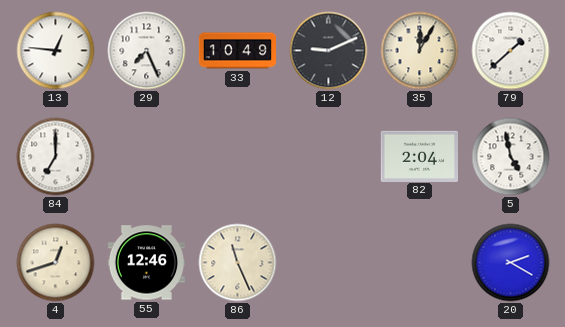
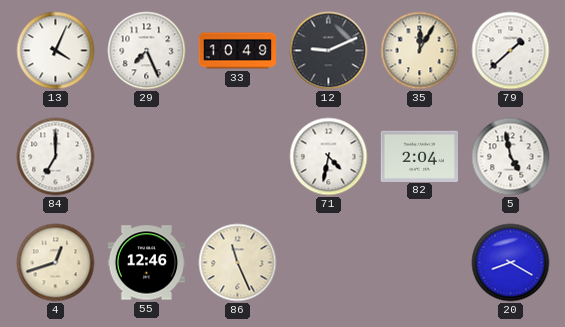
13: 12:46 -> 4:04 (56, 51)
71: none -> 4:32 (329, 157)
20: 2:20 -> 8:20 (511, 263)
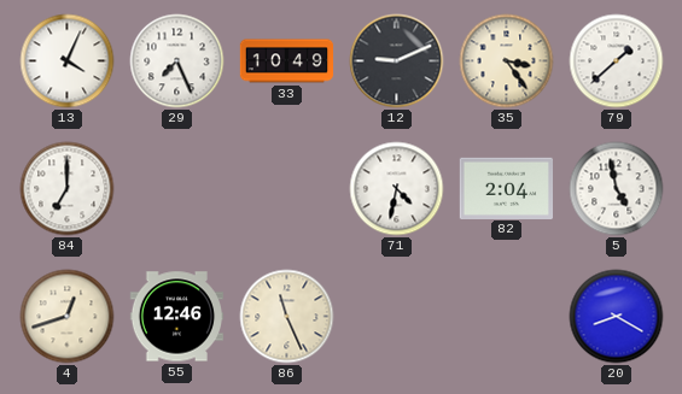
35: 12:05 -> 3:24 (507, 61)
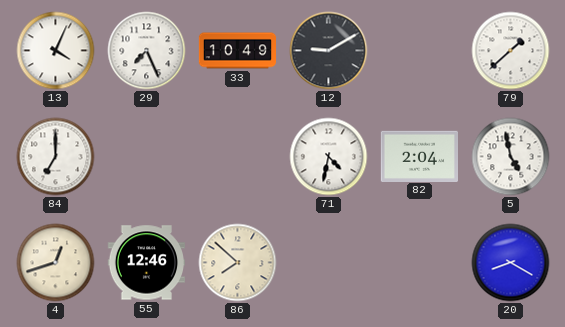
12: 9:11 -> 9:10 (329, 51)
35: 3:24 -> none (507, 61)
86: 11:26 -> 7:52 (238, 263)
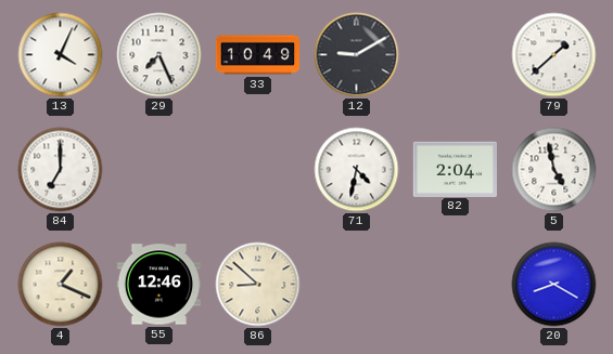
4: 12:42 -> 1:19 (61, 285)
86: 7:52 -> 8:52 (258, 285)
